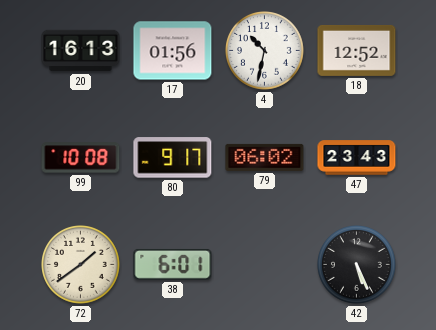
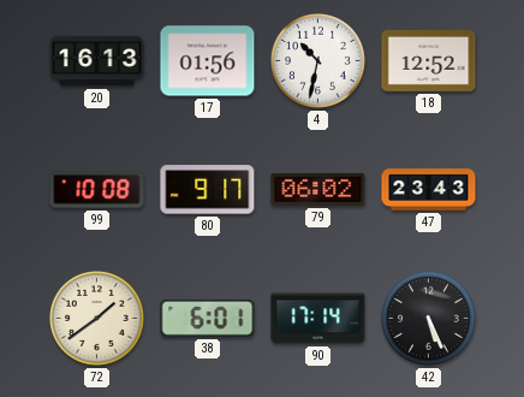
90: none -> 17:14 (318, 319)
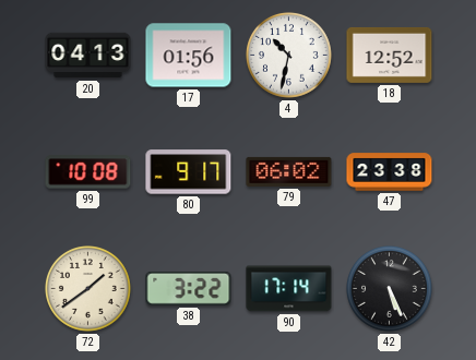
20: 16:13 -> 04:13 (88, 56)
47: 23:43 -> 23:38 (390, 172)
38: 6:01 -> 3:22 (189, 288)
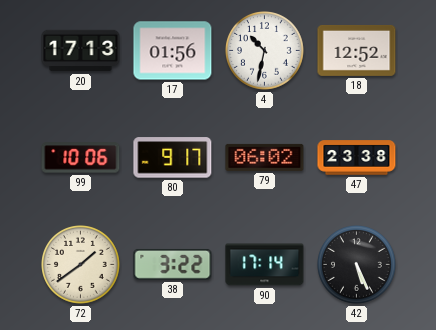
20: 04:13 -> 17:13 (81, 51)
99: 10:08 -> 10:06 (81, 158)
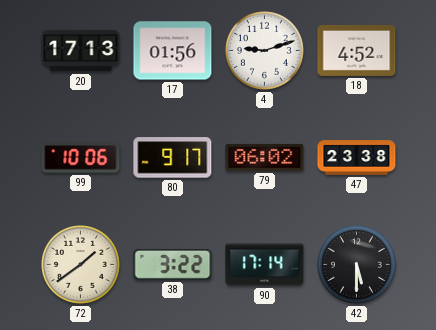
4: 10:32 -> 9:12 (265, 51)
18: 12:52 -> 4:52 (357, 50)
42: 5:26 -> 5:30 (357, 265)
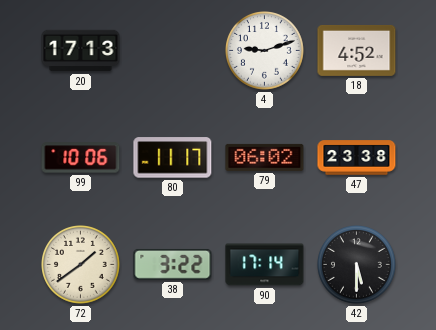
17: 01:56 -> none (173, 51)
80: 9:17 -> 11:17 (173, 158)
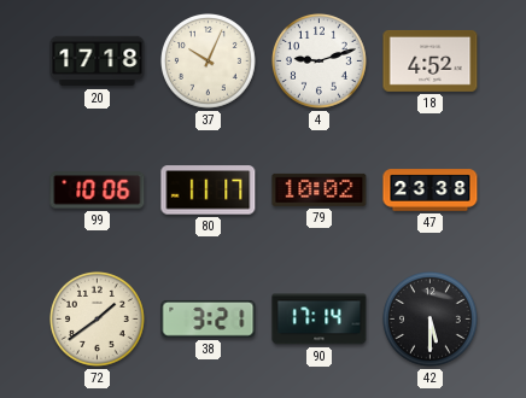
20: 17:13 -> 17:18 (98, 62)
37: none -> 10:04 (209, 62)
79: 06:02 -> 10:02 (320, 189)
38: 3:22 -> 3:21 (209, 318)
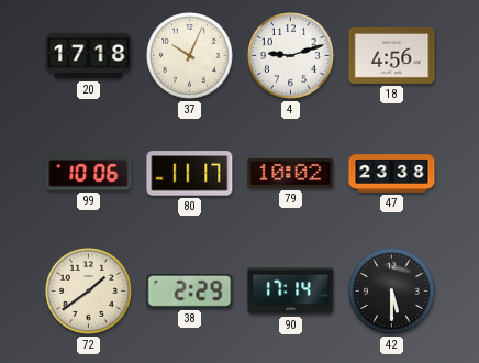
18: 4:52 -> 4:56 (392, 55)
38: 3:21 -> 2:29 (190, 290)
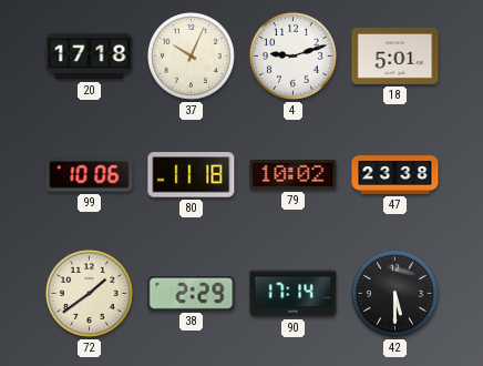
18: 4:56 -> 5:01 (395, 55)
80: 11:17 -> 11:18 (192, 175)
